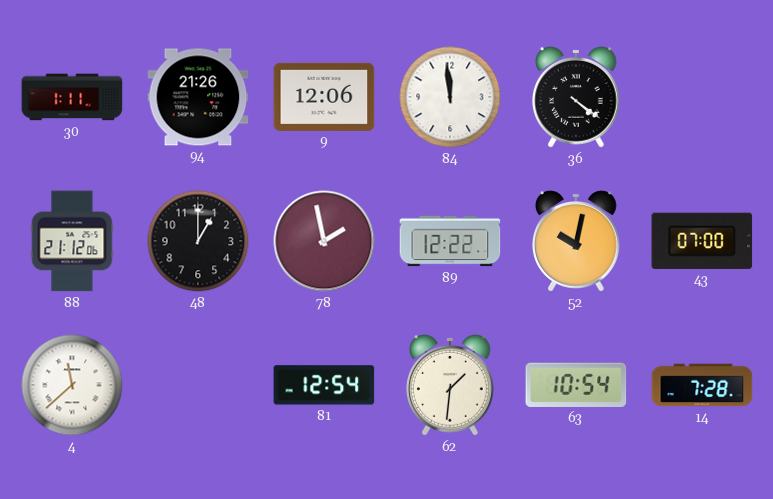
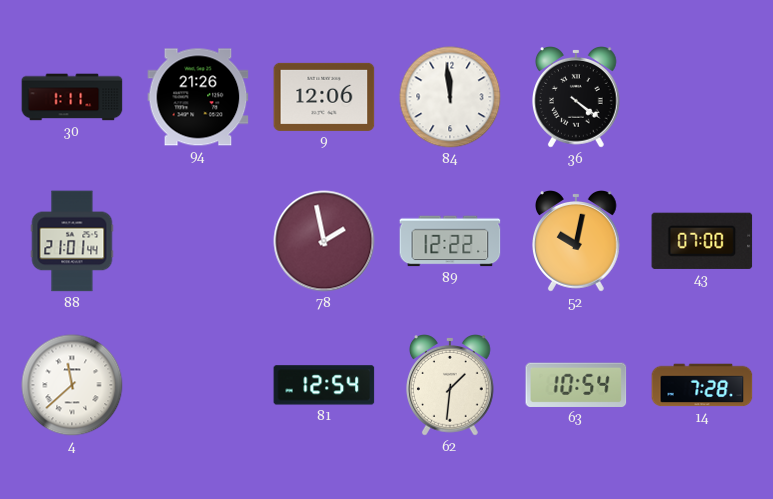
88: 21:12 -> 21:01 (72, 241)
48: 1:00 -> none (198, 241)
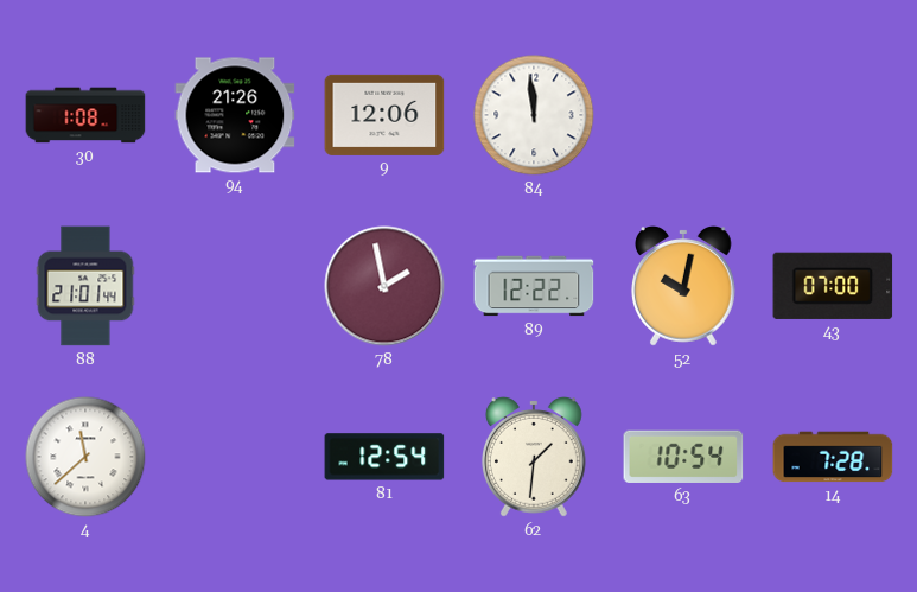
30: 1:11 -> 1:08 (85, 115)
36: 4:21 -> none (577, 97)
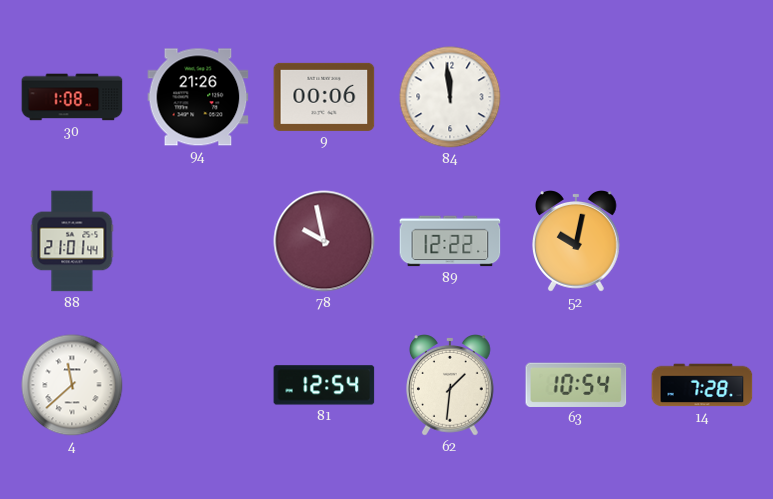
9: 12:06 -> 00:06 (324, 97)
78: 1:58 -> 9:58 (324, 241)
43: 07:00 -> none (833, 286)
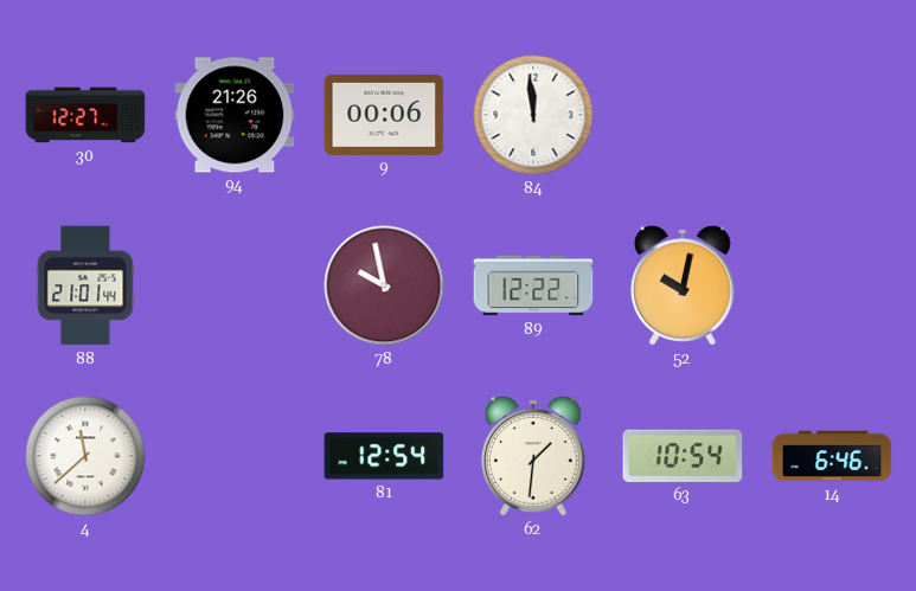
30: 1:08 -> 12:27 (85, 115)
14: 7:28 -> 6:46 (832, 456)
